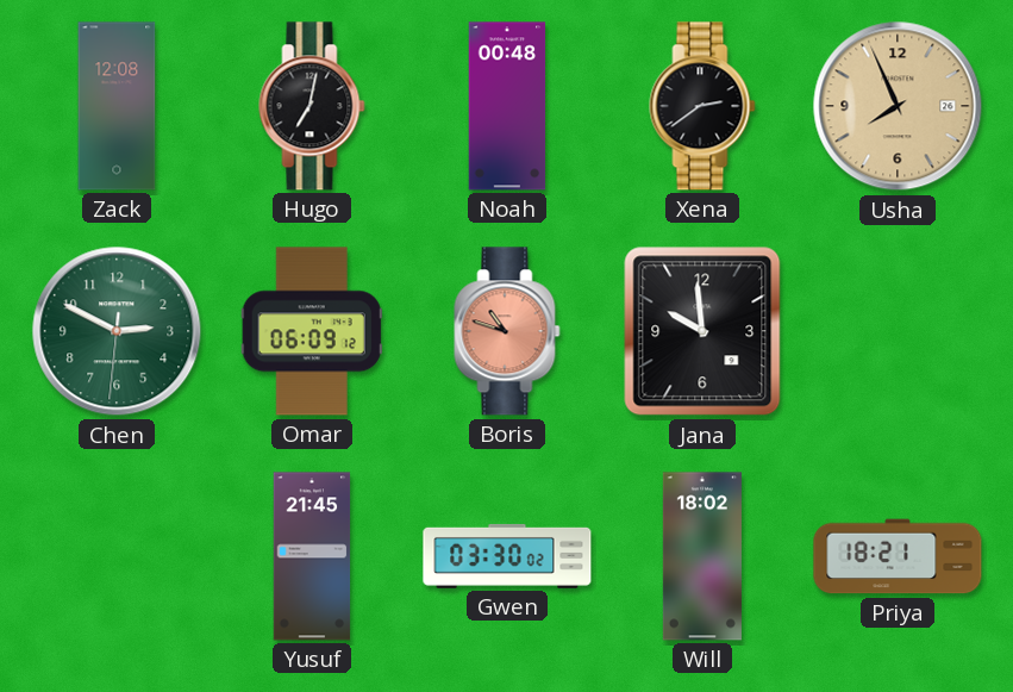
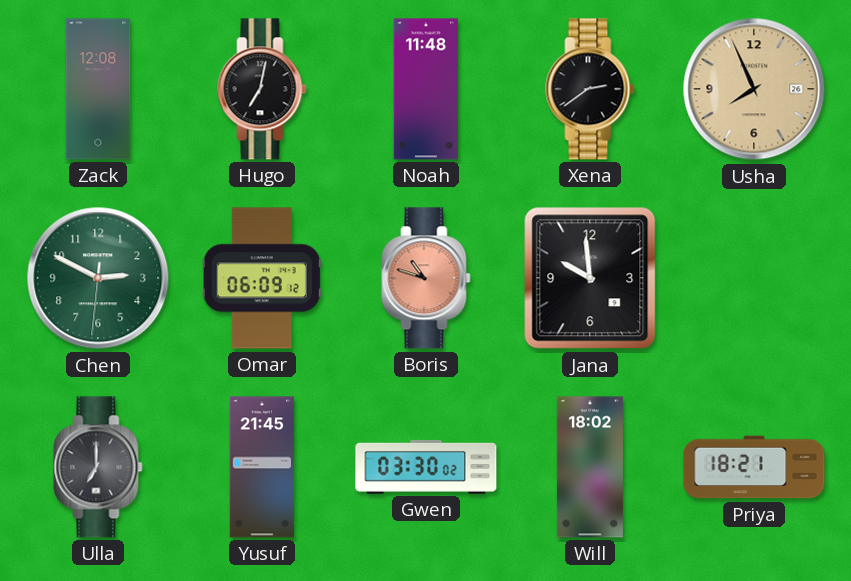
Noah: 00:48 -> 11:48 (426, 89)
Ulla: none -> 7:00 (98, 467)
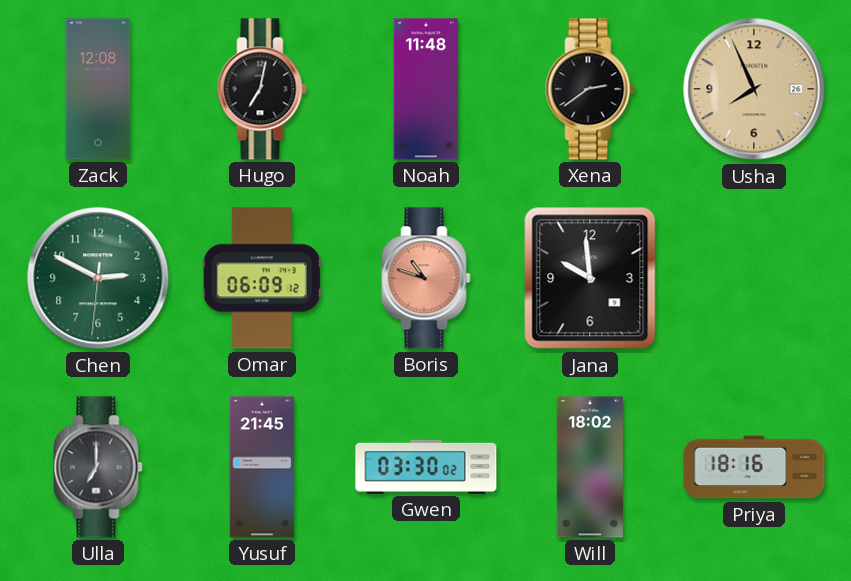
Priya: 18:21 -> 18:16 (754, 467)
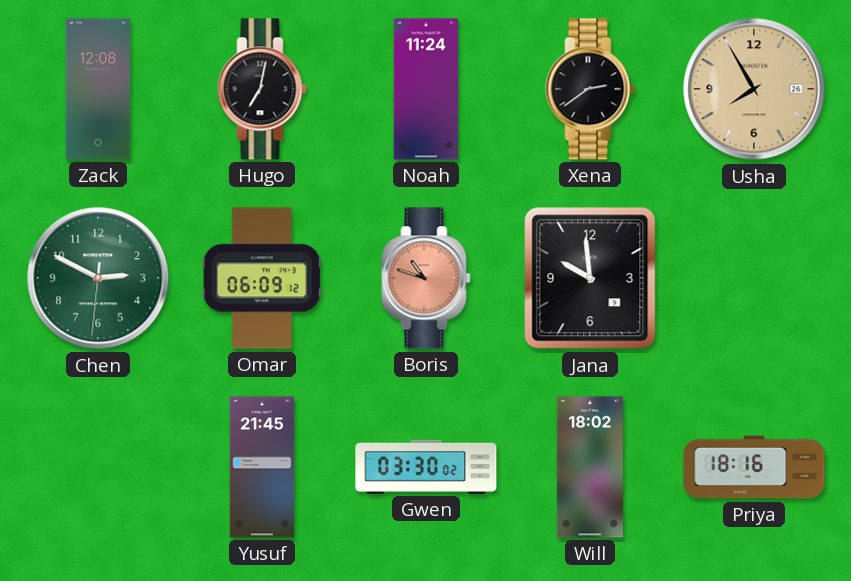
Noah: 11:48 -> 11:24 (426, 89)
Usha: 7:56 -> 7:55 (754, 89)
Ulla: 7:00 -> none (98, 467)
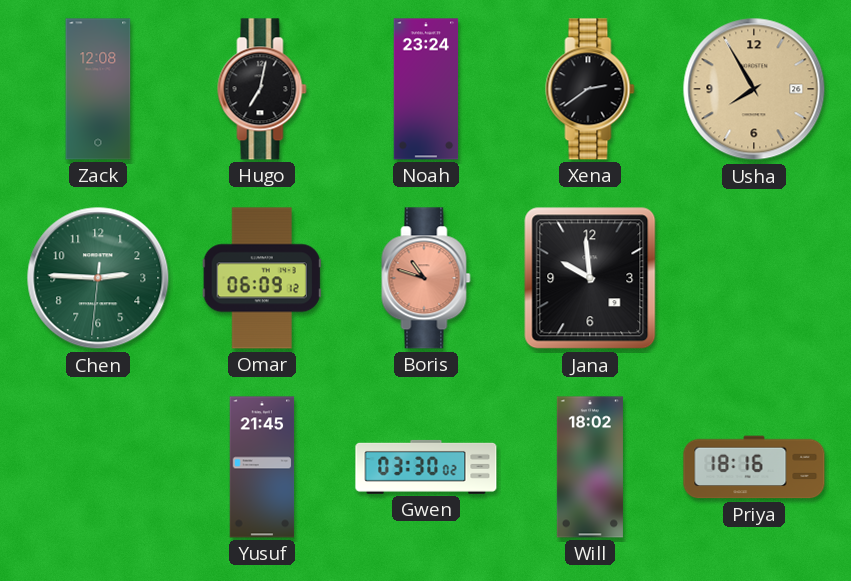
Noah: 11:24 -> 23:24 (426, 89)
Chen: 2:49 -> 2:45 (98, 278)
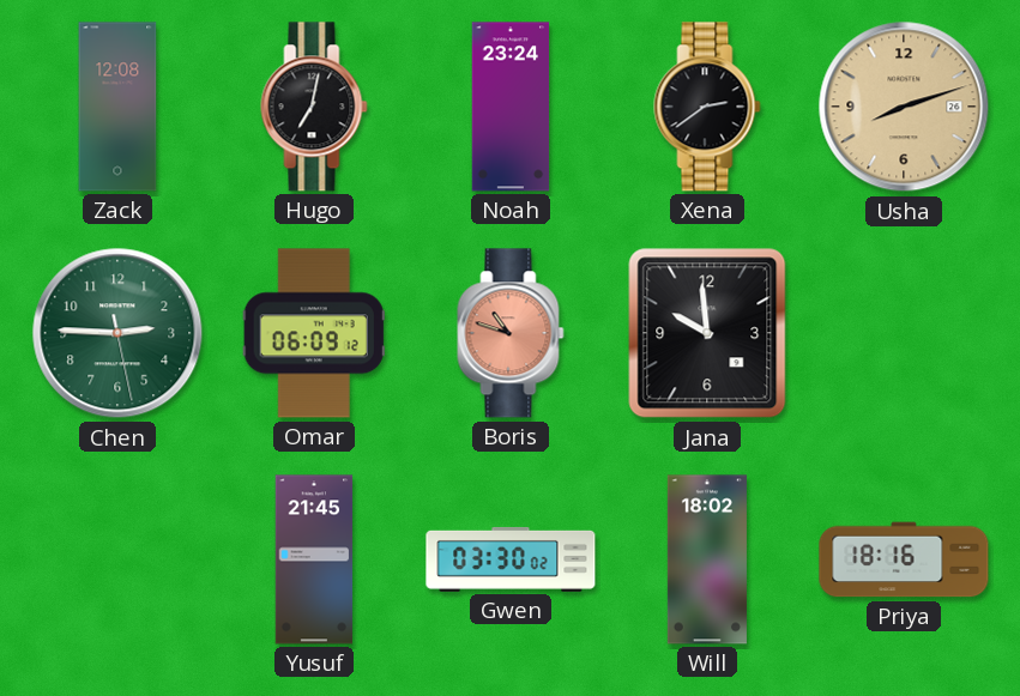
Usha: 7:55 -> 8:12 (904, 107)
Chen: 2:45:31 -> 2:45:28 (117, 333)
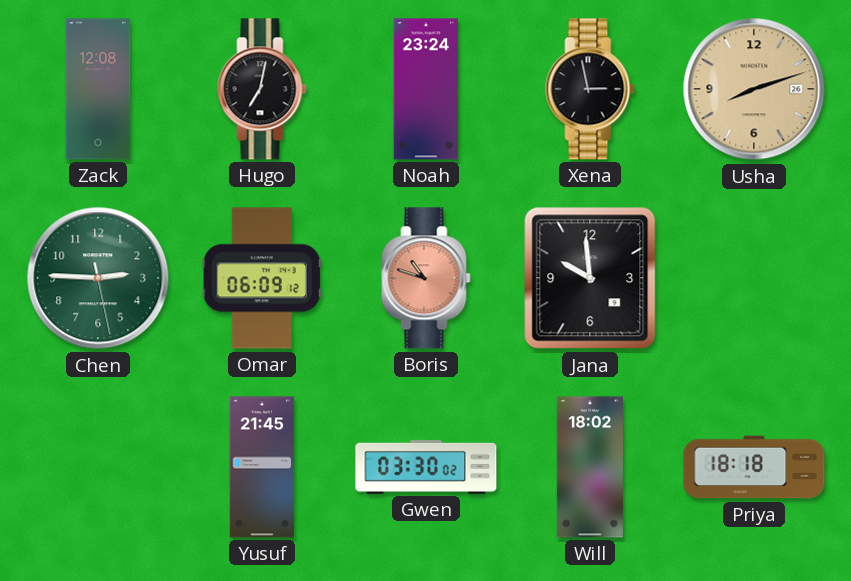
Xena: 2:39 -> 2:58 (590, 89)
Priya: 18:16 -> 18:18 (754, 467)
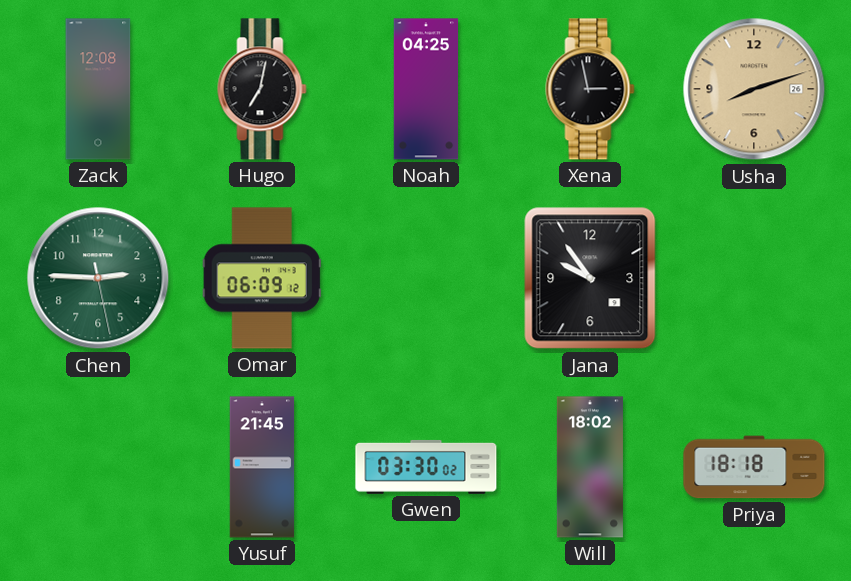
Noah: 23:24 -> 04:25 (426, 89)
Boris: 10:48 -> none (426, 278)
Jana: 9:59 -> 9:54 (590, 278)
